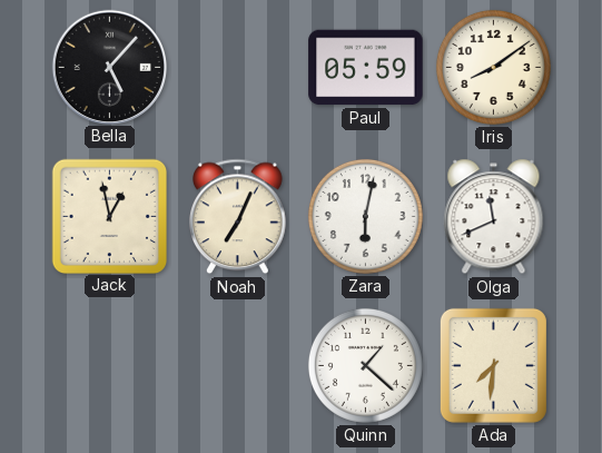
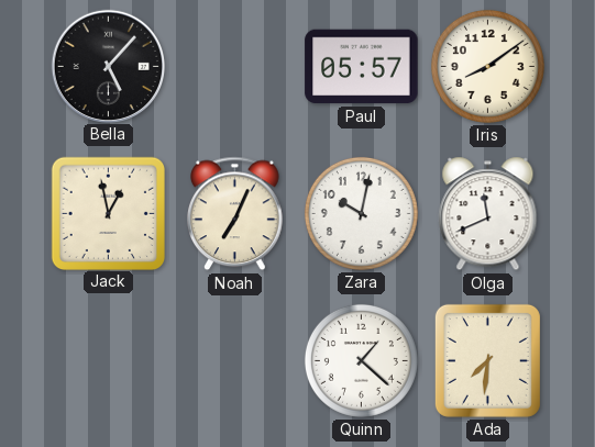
Paul: 05:59 -> 05:57 (362, 67)
Zara: 6:02 -> 10:02 (361, 213)
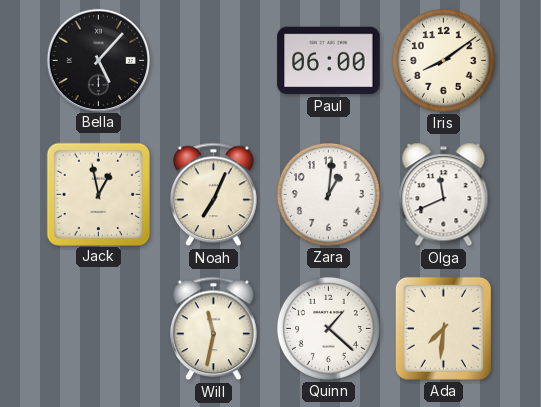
Paul: 05:57 -> 06:00 (329, 61)
Zara: 10:02 -> 1:01 (328, 194)
Will: none -> 11:32 (214, 329)
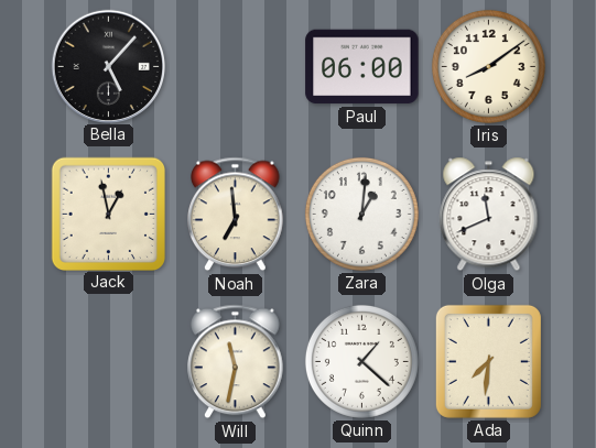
Noah: 7:04 -> 6:59 (236, 215)
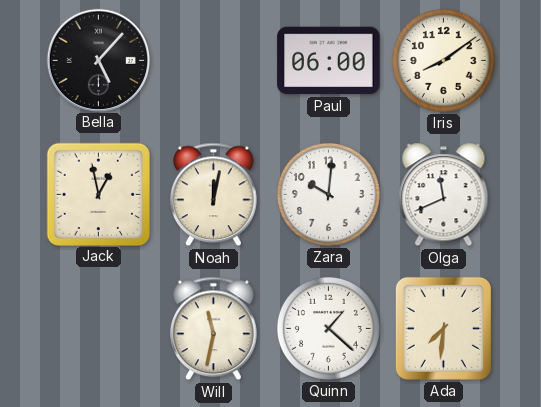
Noah: 6:59 -> 12:02 (214, 195)
Zara: 1:01 -> 10:01 (328, 194)
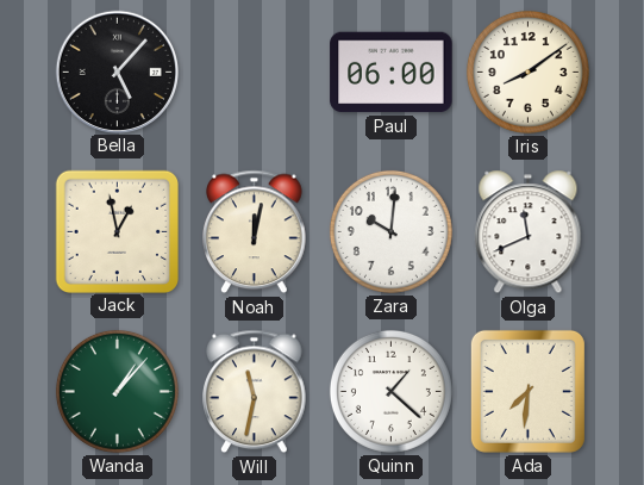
Wanda: none -> 1:07 (117, 391)
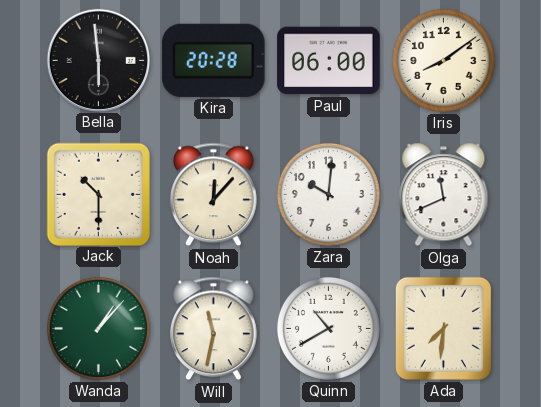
Bella: 5:07 -> 5:59 (98, 60)
Kira: none -> 20:28 (214, 60)
Jack: 12:58 -> 10:30 (98, 194)
Noah: 12:02 -> 12:07 (214, 195)
Quinn: 1:22 -> 10:40 (328, 328)
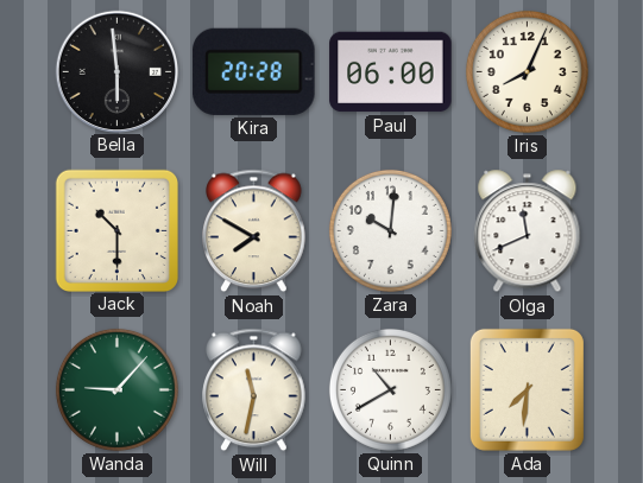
Iris: 8:09 -> 8:04 (527, 71)
Noah: 12:07 -> 7:50 (254, 231)
Wanda: 1:07 -> 9:07 (116, 389)
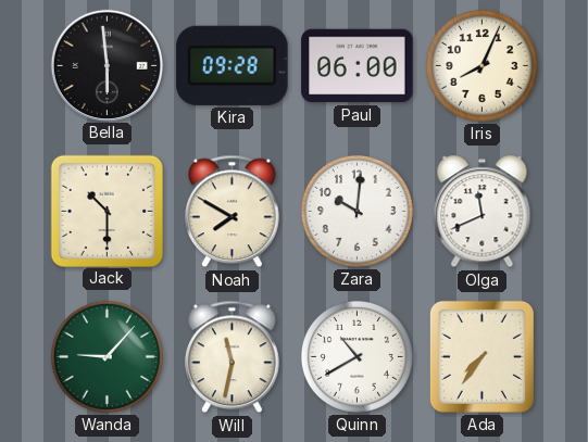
Kira: 20:28 -> 09:28 (233, 65)
Ada: 7:31 -> 7:36 (481, 356)
